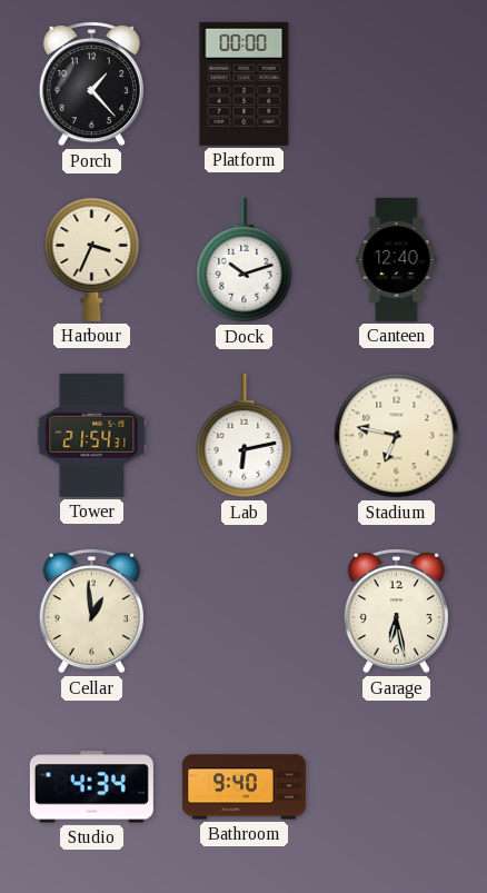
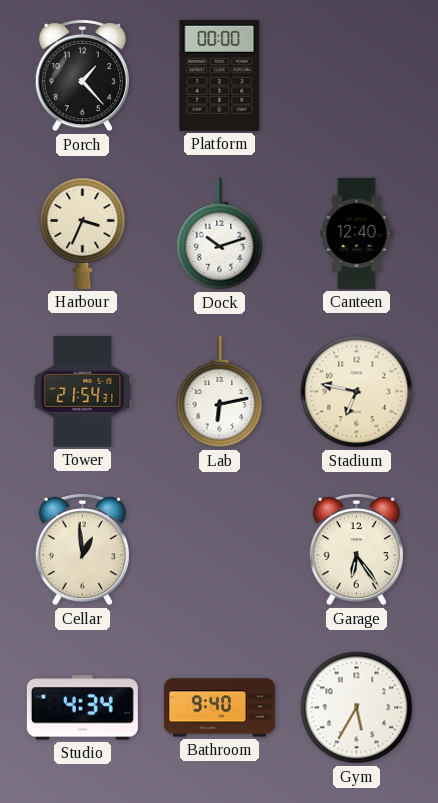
Garage: 6:28 -> 6:24 (356, 549)
Gym: none -> 5:35 (357, 708)
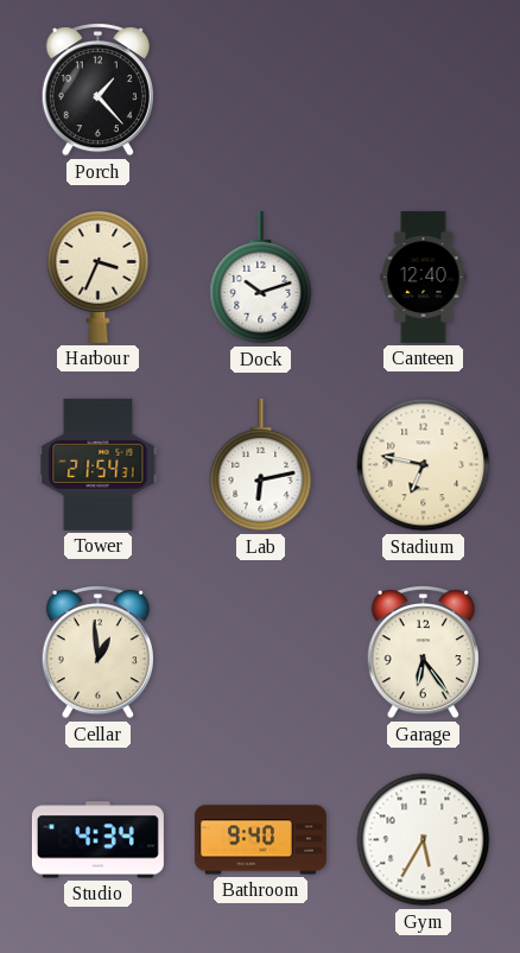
Platform: 00:00 -> none (220, 75)
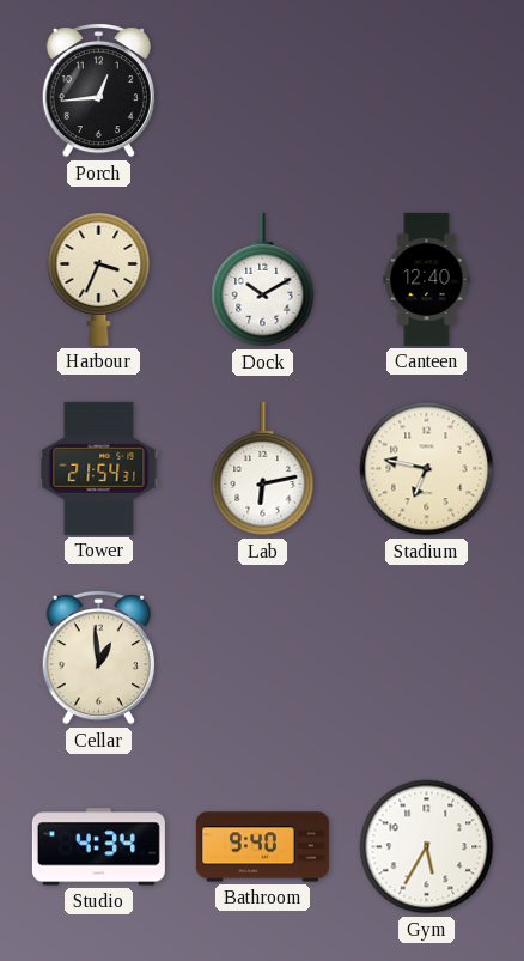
Porch: 1:23 -> 12:44 (98, 90)
Dock: 10:12 -> 10:10 (263, 280)
Garage: 6:24 -> none (423, 652)
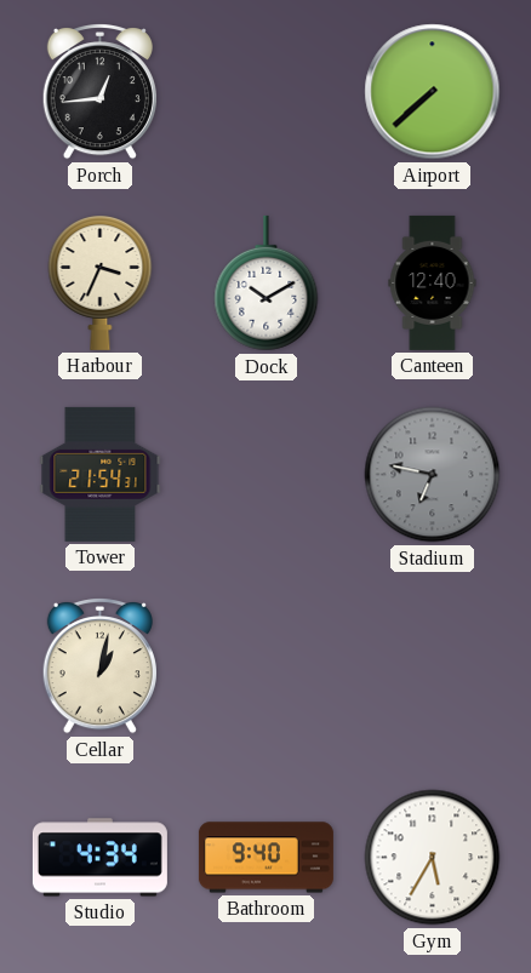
Airport: none -> 7:38 (433, 92)
Lab: 6:13 -> none (263, 469)
Stadium dial: cream -> grey (433, 475)
Cellar: 12:59 -> 1:02 (99, 665)
